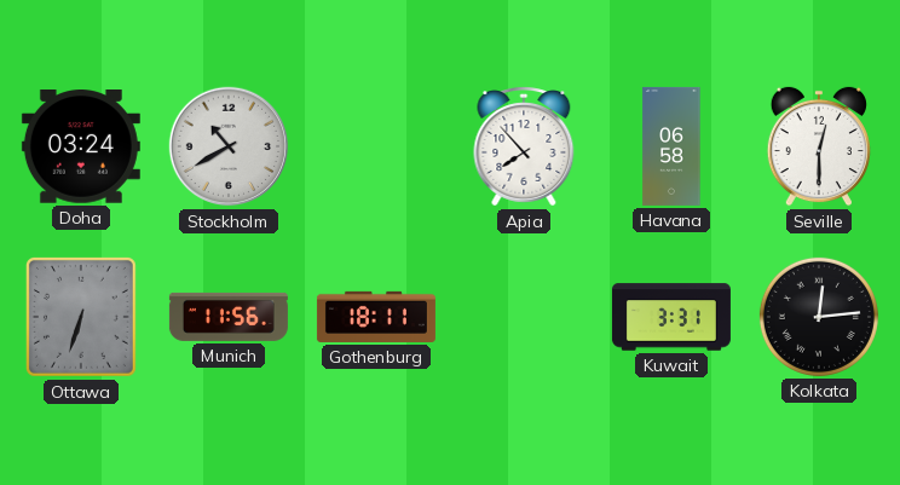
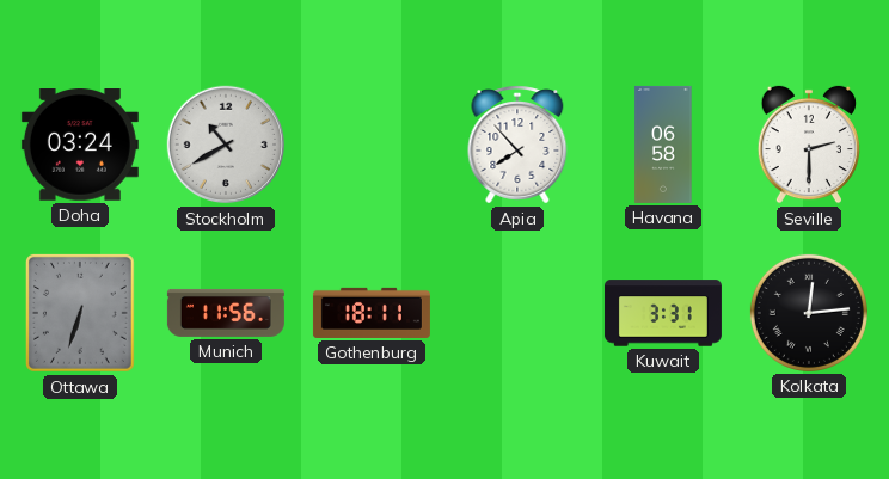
Seville: 12:30 -> 2:30 (809, 145)
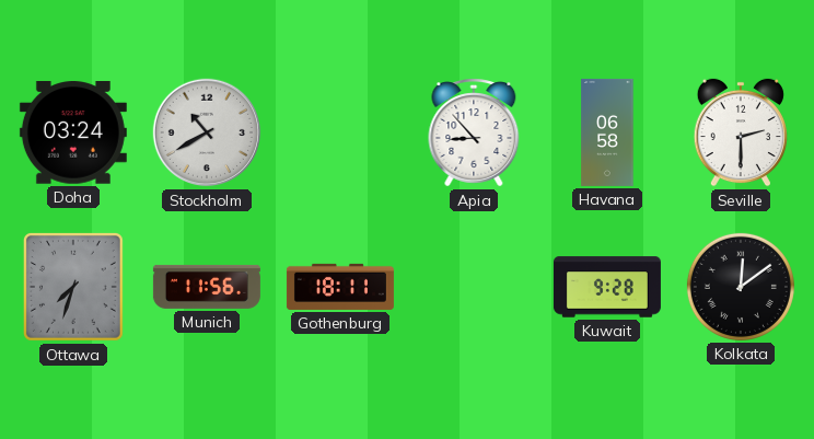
Apia: 7:53 -> 8:53 (474, 132)
Ottawa: 6:33 -> 7:33 (73, 288)
Kuwait: 3:31 -> 9:28 (607, 287)
Kolkata: 12:14 -> 12:09 (741, 287)
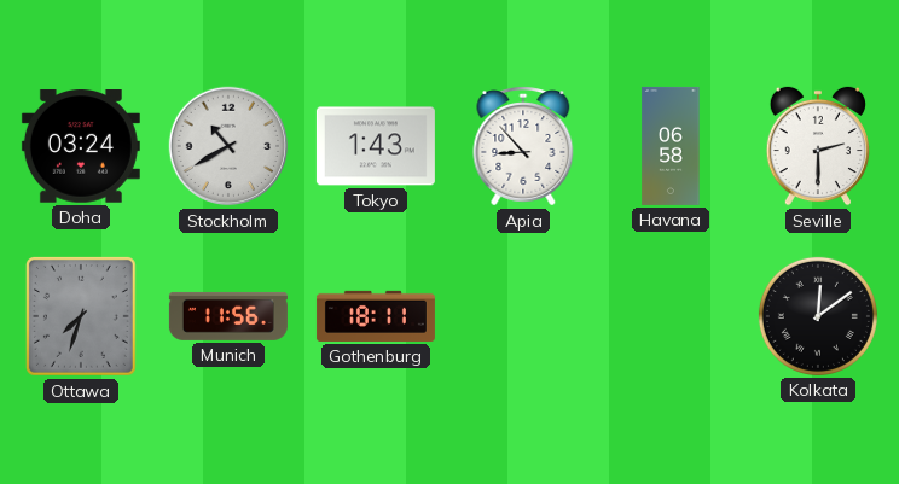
Tokyo: none -> 1:43 (376, 146)
Kuwait: 9:28 -> none (607, 287)
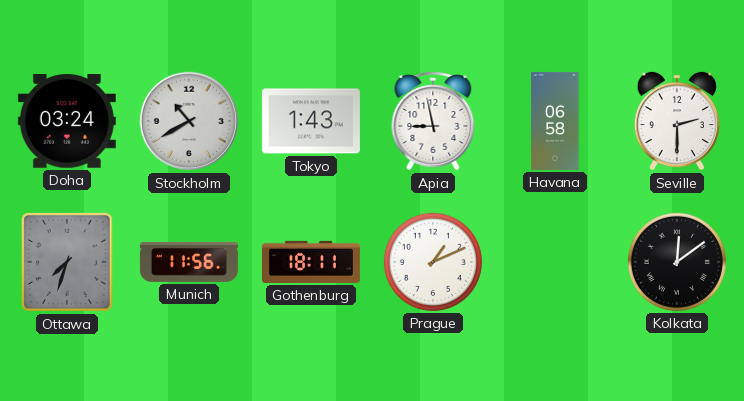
Apia: 8:53 -> 8:58 (433, 121)
Prague: none -> 1:11 (433, 262)
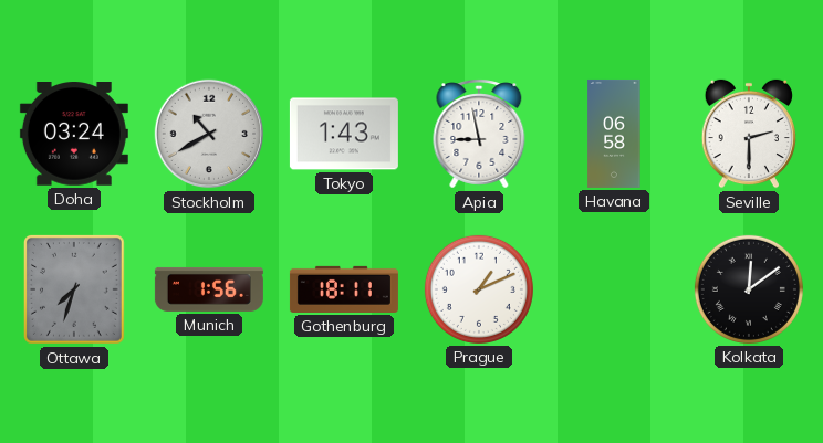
Munich: 11:56 -> 1:56 (209, 289)
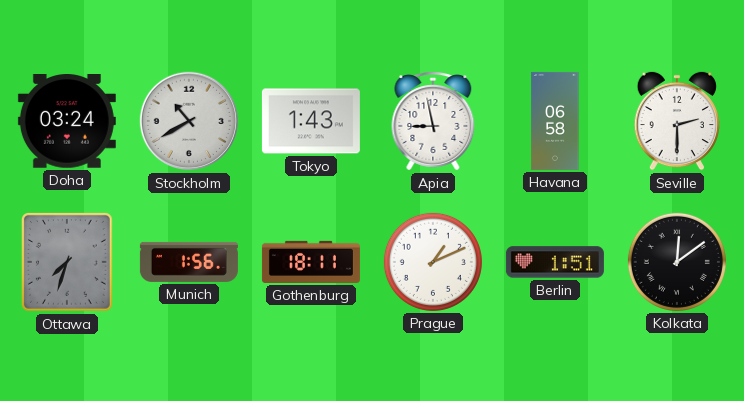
Berlin: none -> 1:51 (555, 262)
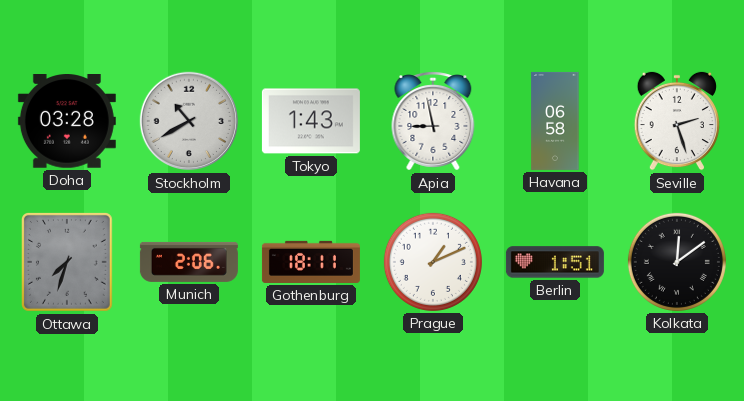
Doha: 03:24 -> 03:28 (67, 122)
Seville: 2:30 -> 2:27 (677, 121)
Munich: 1:56 -> 2:06 (189, 262)
